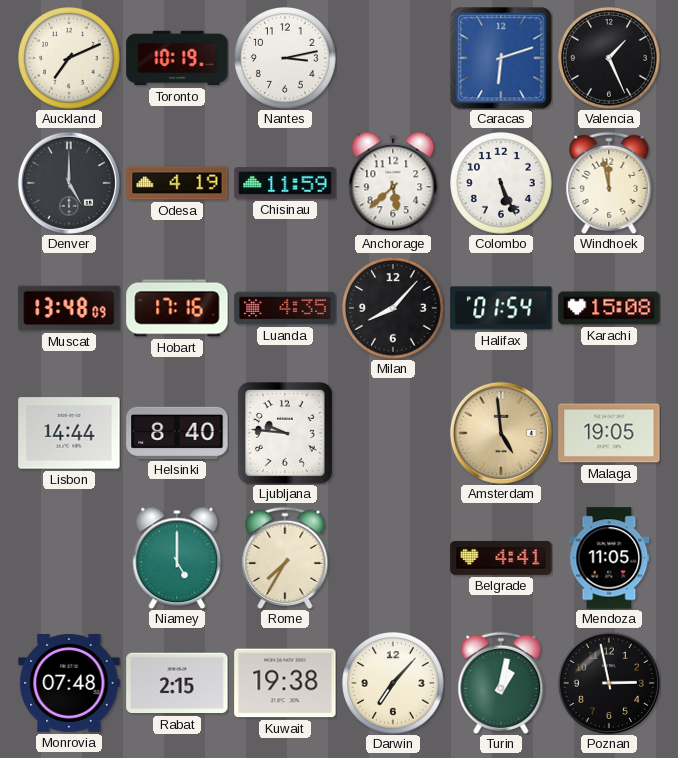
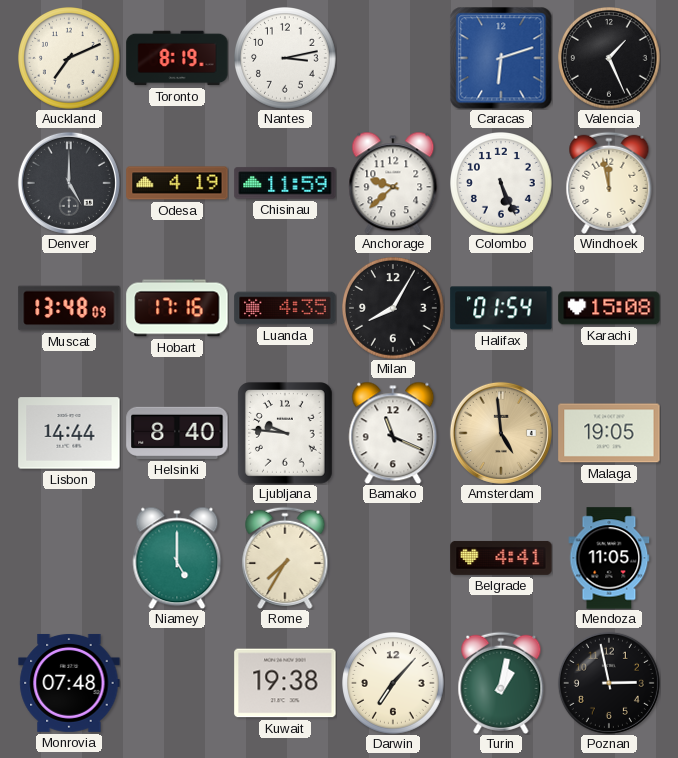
Toronto: 10:19 -> 8:19 (177, 58)
Anchorage: 5:38 -> 9:38 (393, 183)
Milan: 8:07 -> 8:05 (394, 309)
Bamako: none -> 11:19 (393, 433)
Rabat: 2:15 -> none (177, 683)
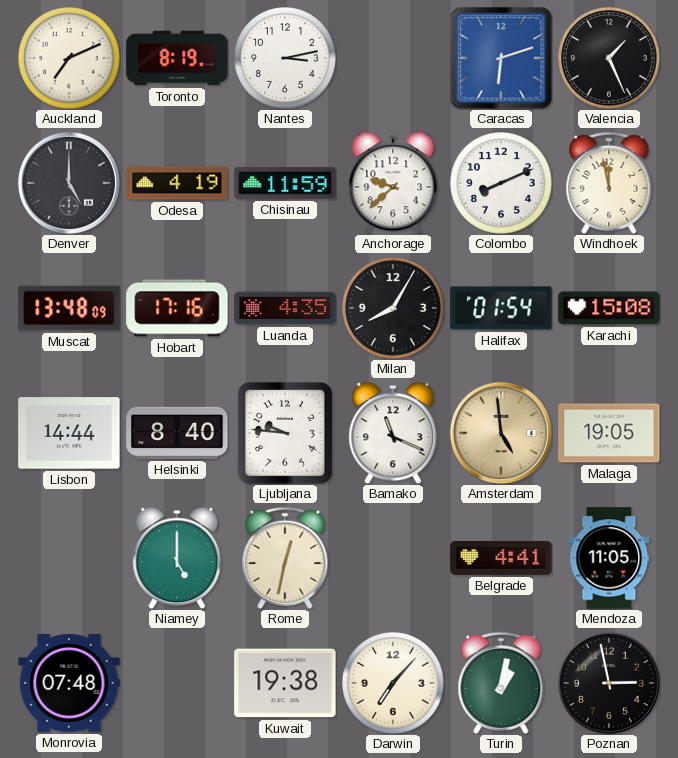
Colombo: 5:26 -> 8:11 (502, 184)
Rome: 7:35 -> 12:32 (285, 558)
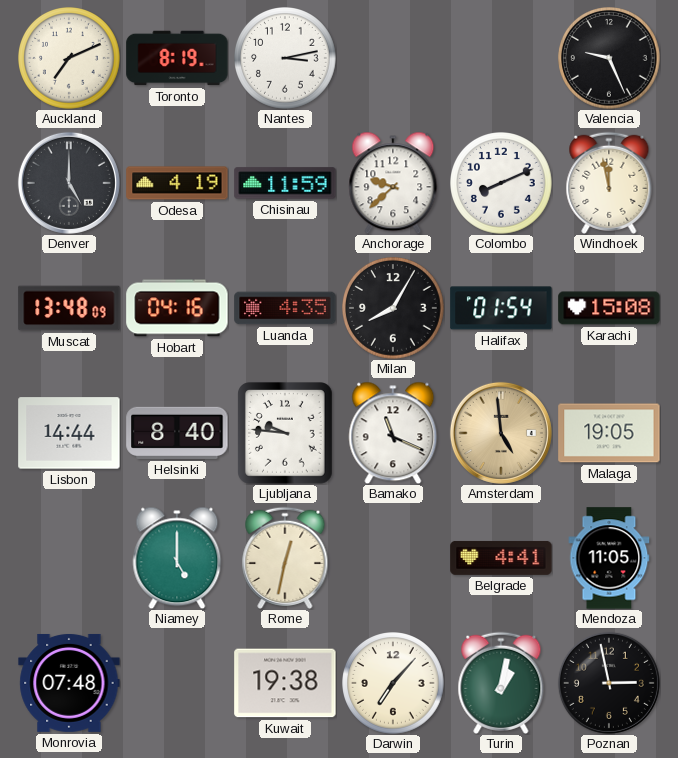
Caracas: 6:12 -> none (501, 58)
Valencia: 1:26 -> 9:26 (610, 59)
Hobart: 17:16 -> 04:16 (177, 308)
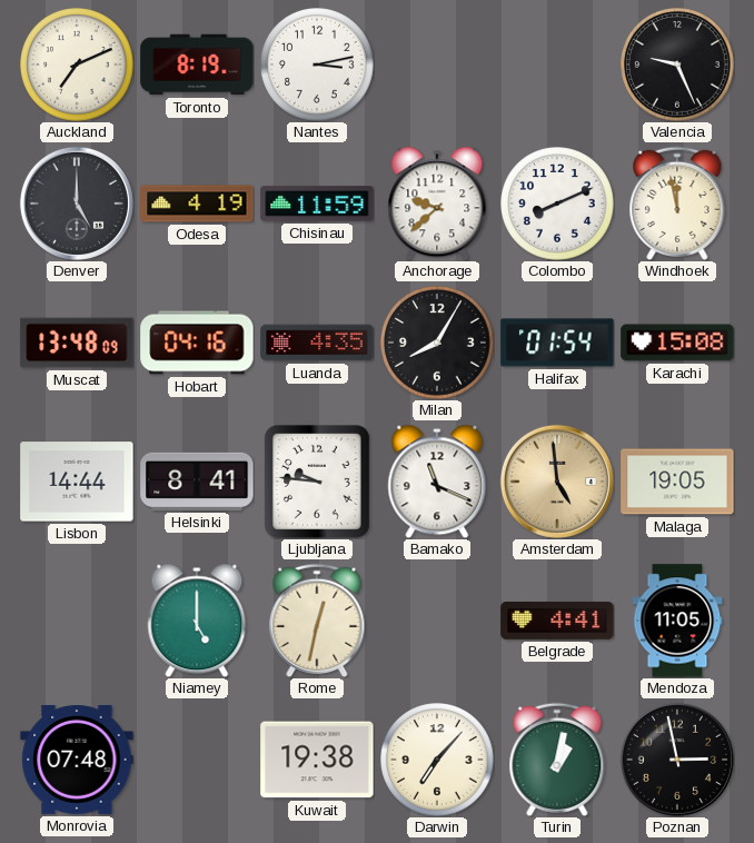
Helsinki: 8:40 -> 8:41 (197, 482)
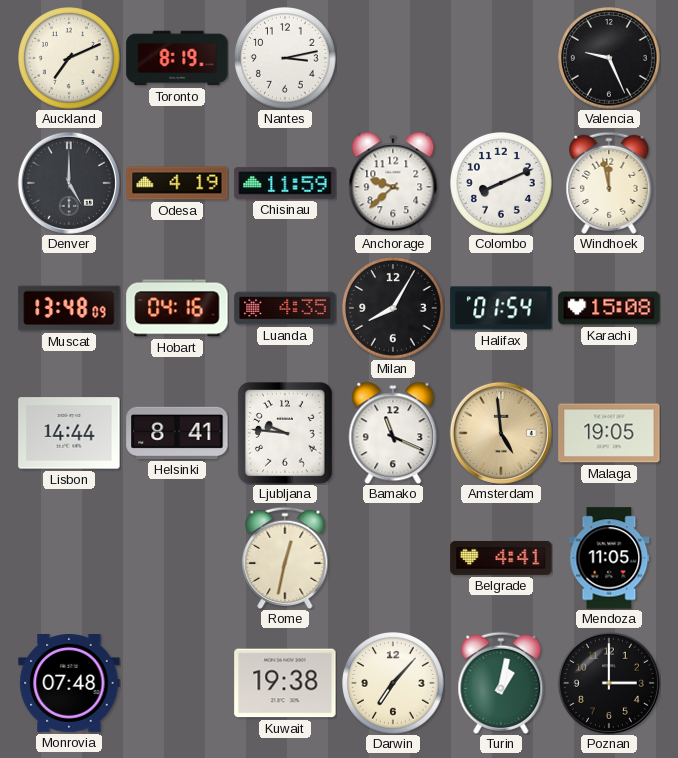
Niamey: 5:00 -> none (197, 621)
Poznan: 2:58 -> 3:00 (609, 683)
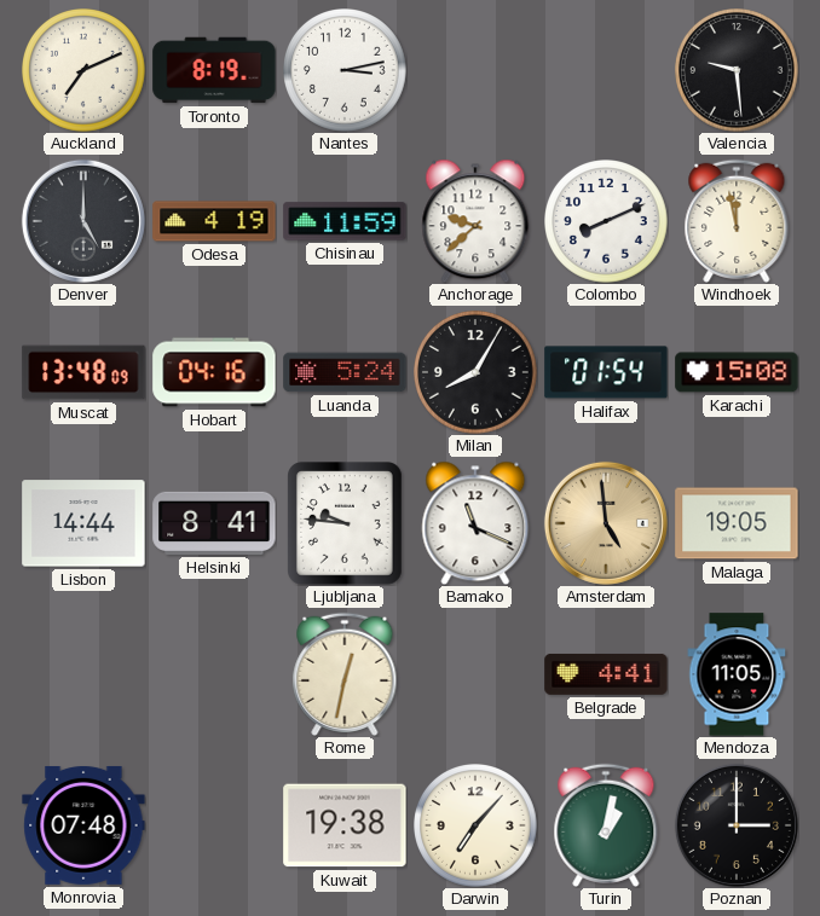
Valencia: 9:26 -> 9:29 (738, 71)
Luanda: 4:35 -> 5:24 (345, 372)
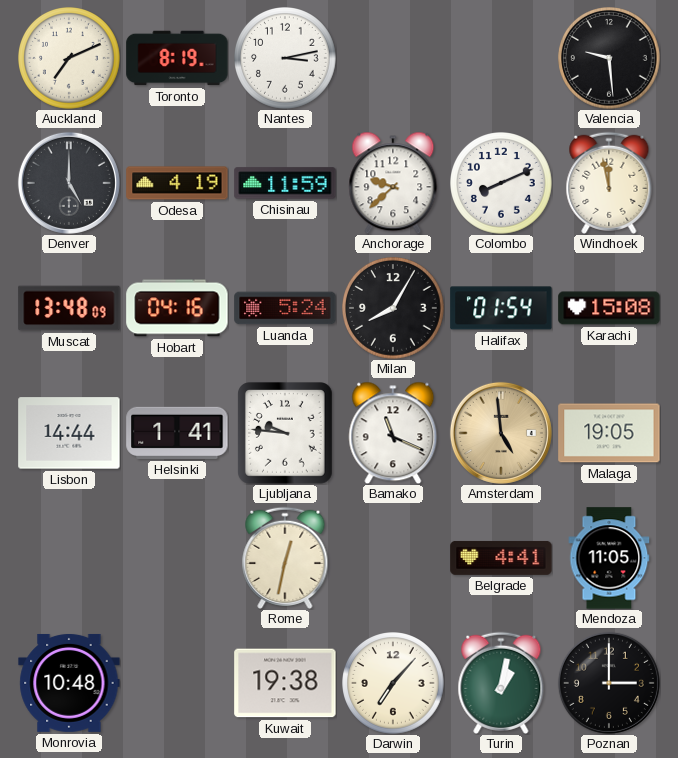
Helsinki: 8:41 -> 1:41 (177, 433)
Monrovia: 07:48 -> 10:48 (69, 683)
